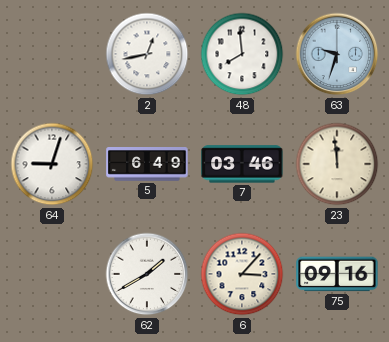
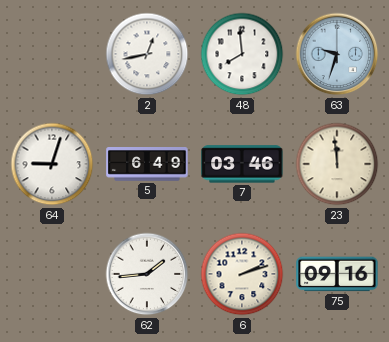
62: 1:40 -> 1:44 (147, 274)
6: 3:07 -> 2:12 (242, 274)
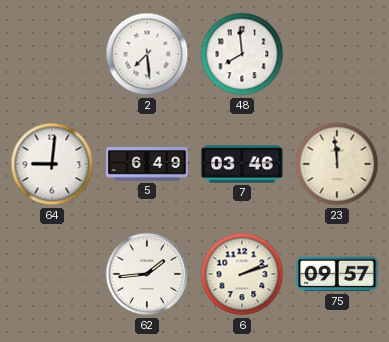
2: 12:43 -> 7:29 (147, 54)
63: 9:33 -> none (337, 54)
64: 9:03 -> 9:01 (52, 164)
75: 09:16 -> 09:57 (337, 274)
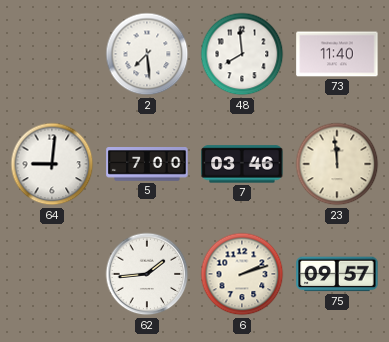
73: none -> 11:40 (337, 54)
5: 6:49 -> 7:00 (147, 165)
